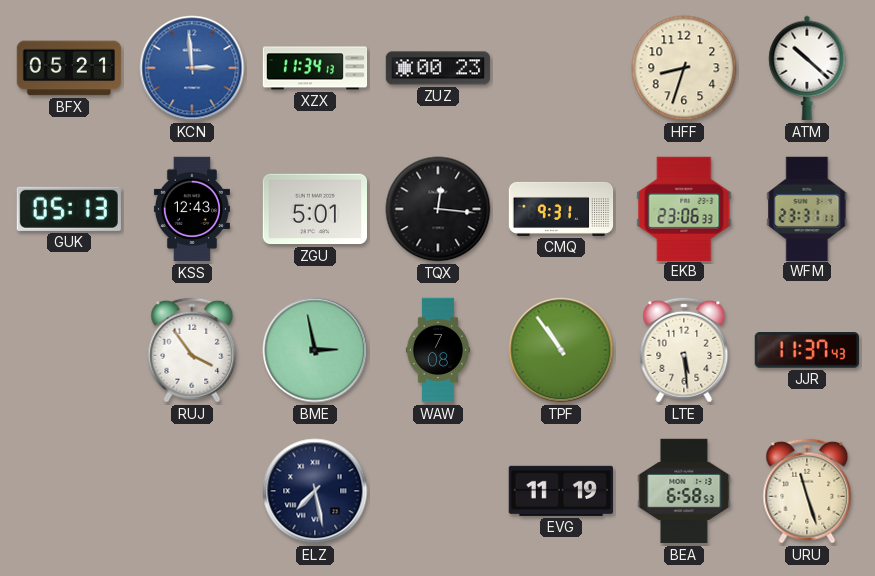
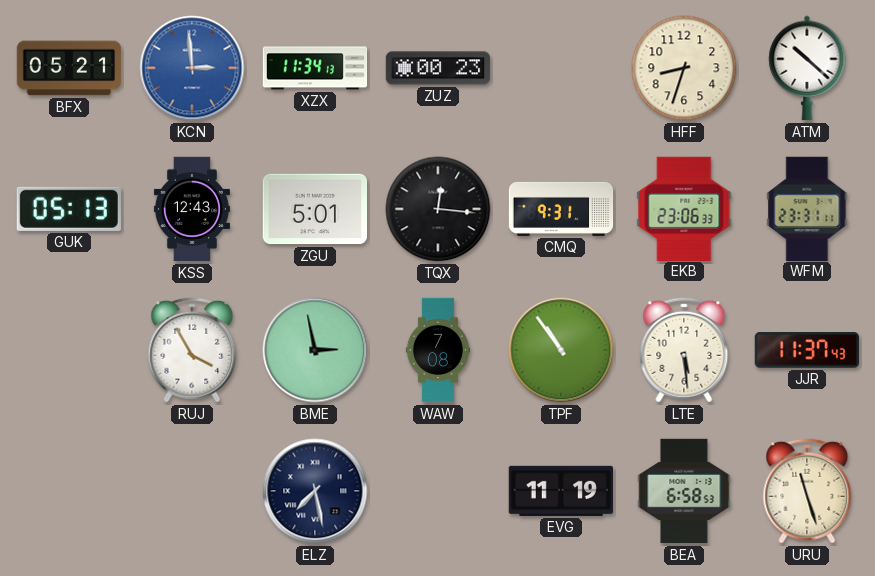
RUJ: 3:54 -> 3:55 (192, 350)
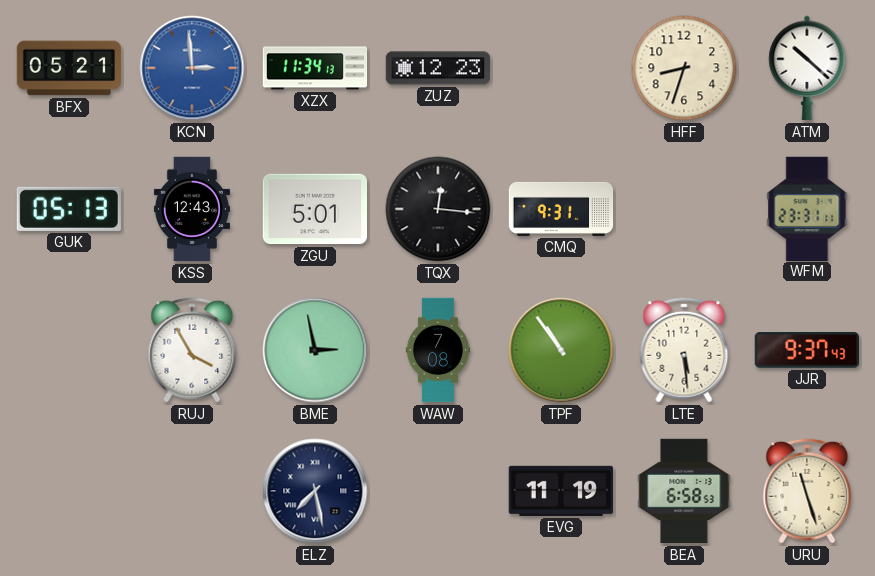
ZUZ: 00:23 -> 12:23 (438, 68)
EKB: 23:06 -> none (684, 208)
JJR: 11:37 -> 9:37 (806, 350)
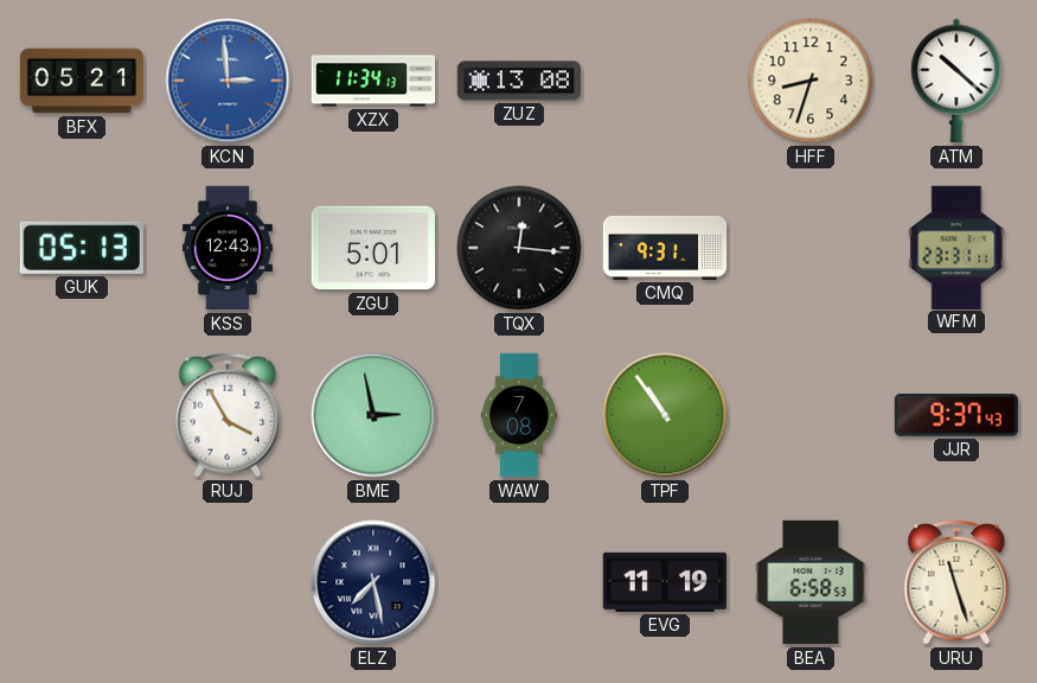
ZUZ: 12:23 -> 13:08 (519, 81)
LTE: 5:29 -> none (684, 350)
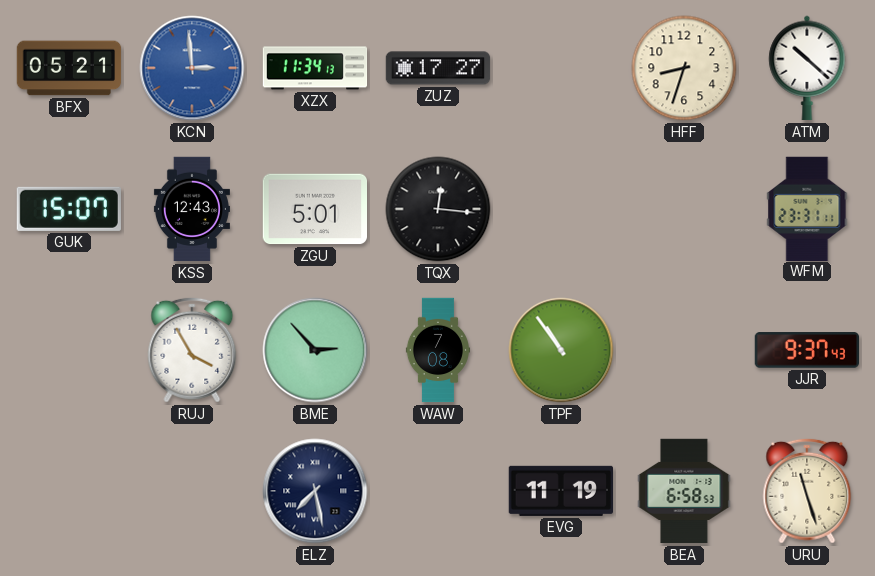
ZUZ: 13:08 -> 17:27 (438, 68)
GUK: 05:13 -> 15:07 (69, 209)
CMQ: 9:31 -> none (665, 248)
BME: 2:58 -> 2:53 (315, 350)
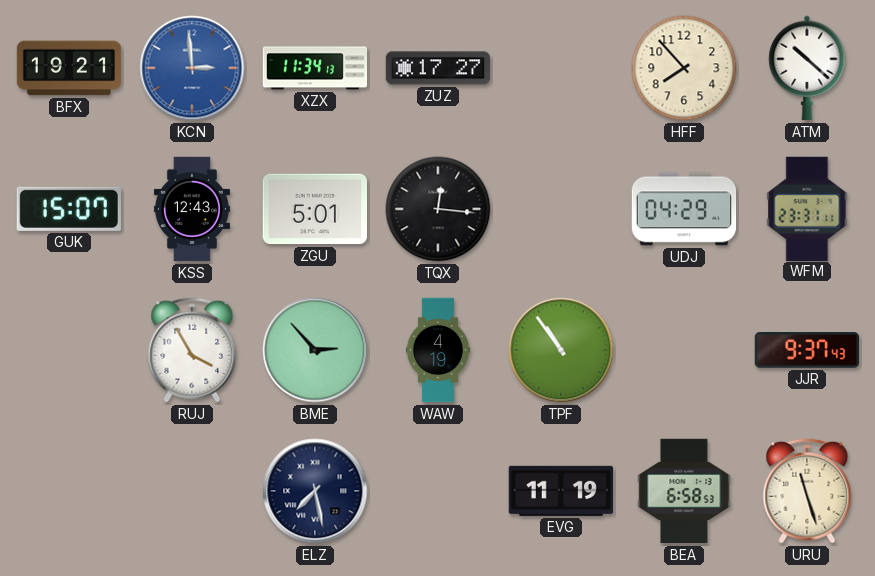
BFX: 05:21 -> 19:21 (69, 68)
HFF: 8:33 -> 7:53 (684, 68)
UDJ: none -> 04:29 (684, 209)
WAW: 7:08 -> 4:19 (438, 350)
